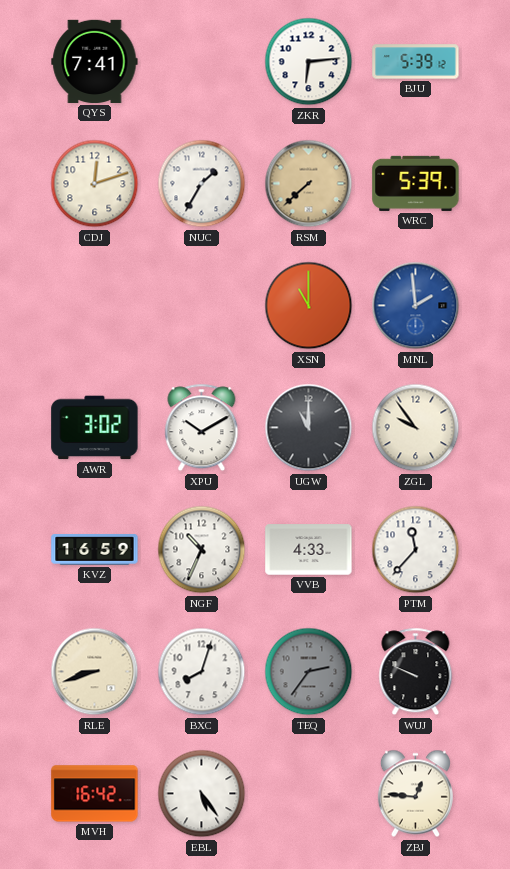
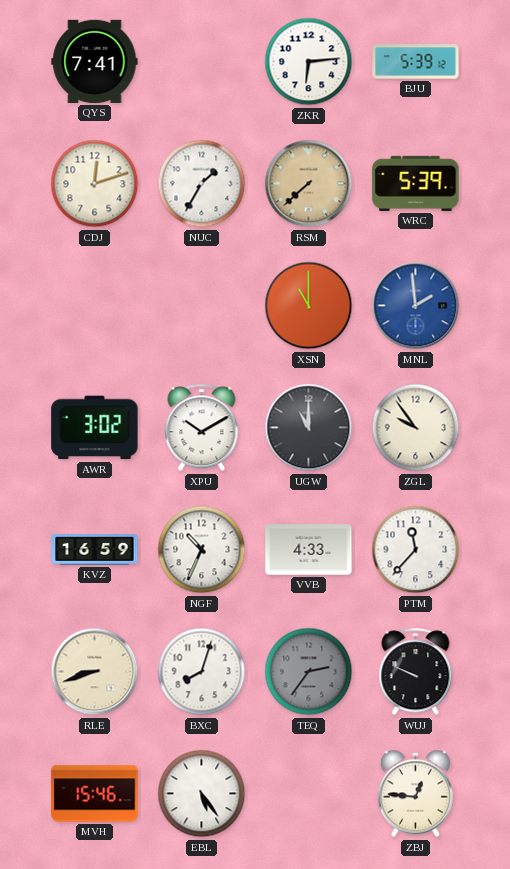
MVH: 16:42 -> 15:46 (95, 794)
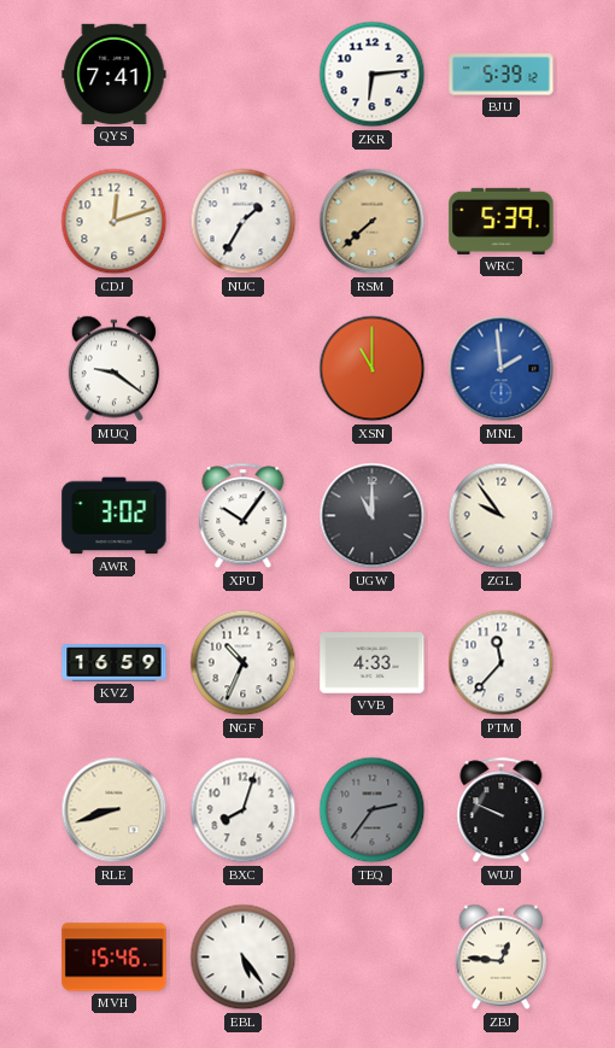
MUQ: none -> 9:21 (113, 369)
XPU: 10:10 -> 10:06 (244, 516)
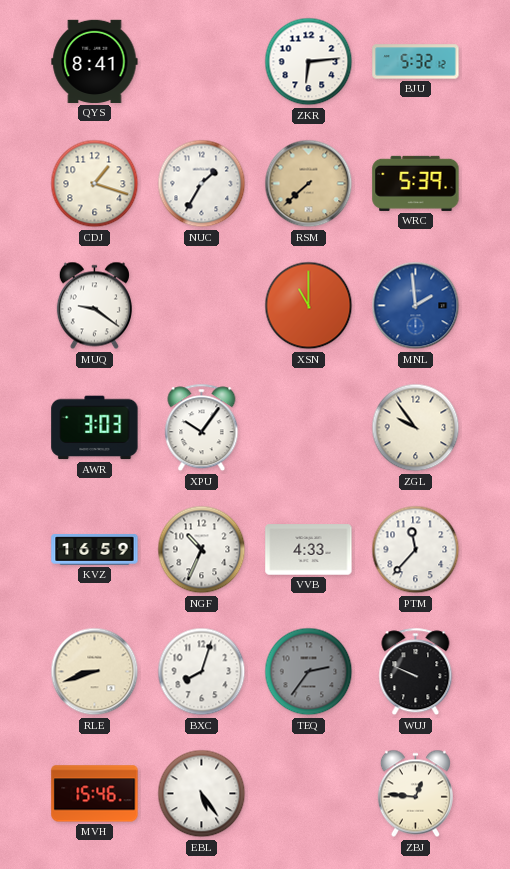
QYS: 7:41 -> 8:41 (95, 61)
BJU: 5:39 -> 5:32 (416, 62)
CDJ: 12:12 -> 1:18 (95, 184)
AWR: 3:02 -> 3:03 (95, 428)
UGW: 11:00 -> none (373, 516)
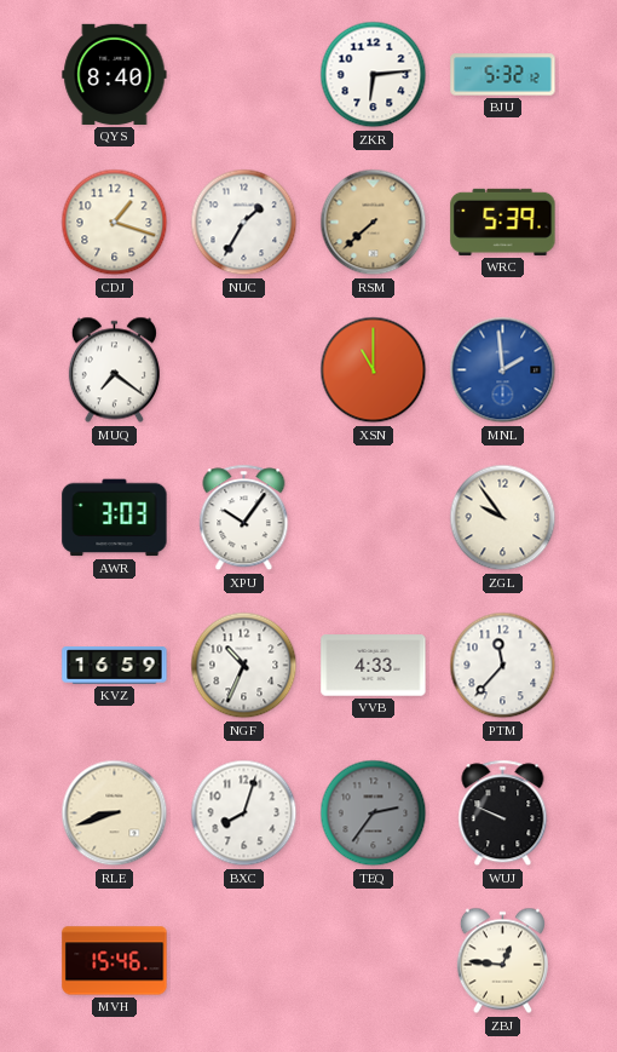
QYS: 8:41 -> 8:40 (115, 74)
MUQ: 9:21 -> 7:21 (114, 370)
EBL: 5:24 -> none (202, 794)
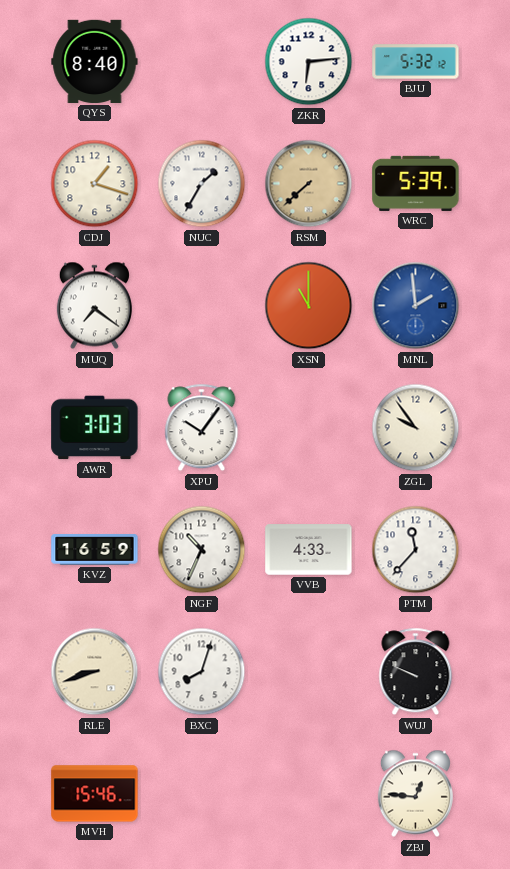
TEQ: 2:36 -> none (374, 814)
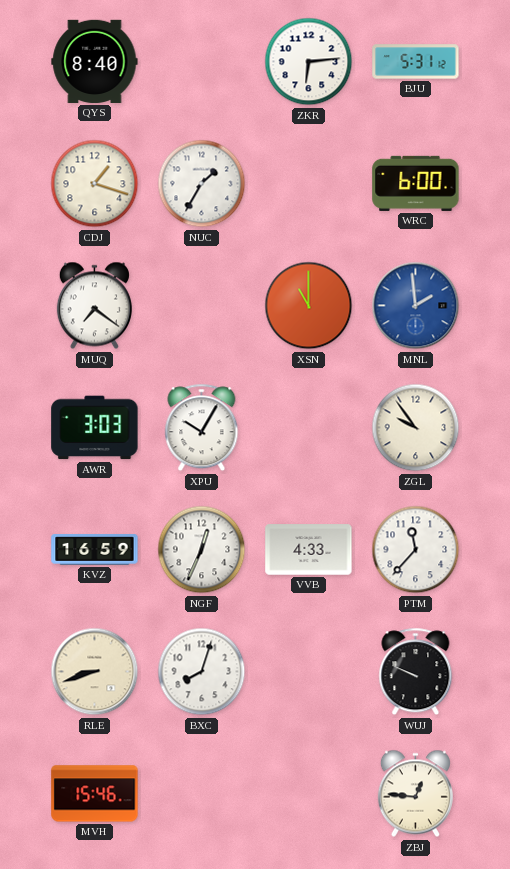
BJU: 5:32 -> 5:31 (416, 62)
RSM: 7:38 -> none (309, 184)
WRC: 5:39 -> 6:00 (416, 183)
XPU: 10:06 -> 10:05 (202, 428)
NGF: 10:34 -> 12:34 (202, 550)
